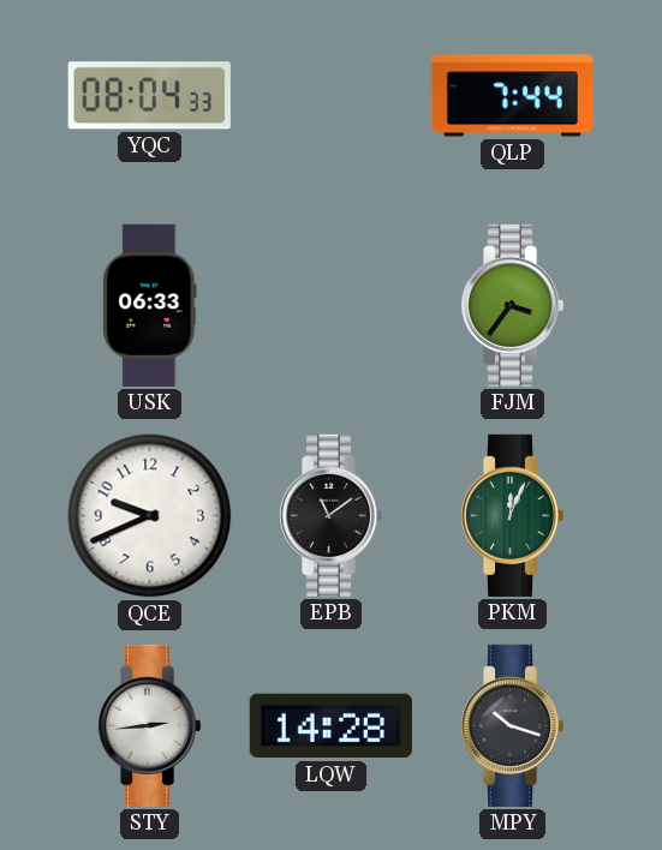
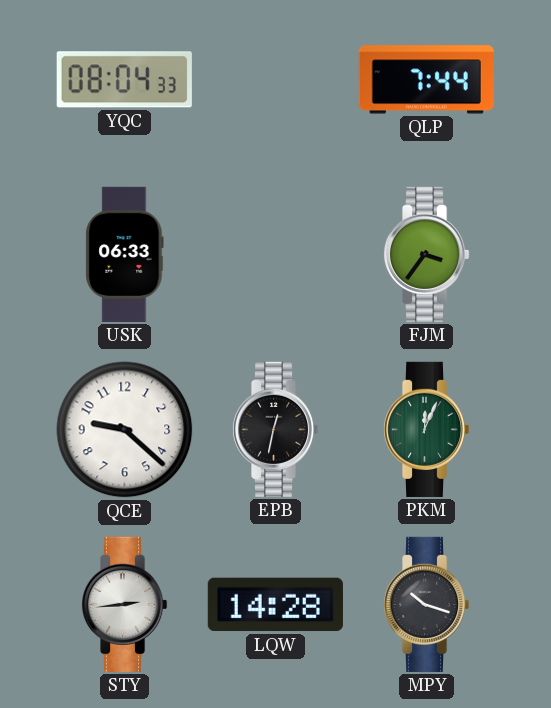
QCE: 9:41 -> 9:22 (125, 430)
EPB: 11:09 -> 12:32 (275, 429)
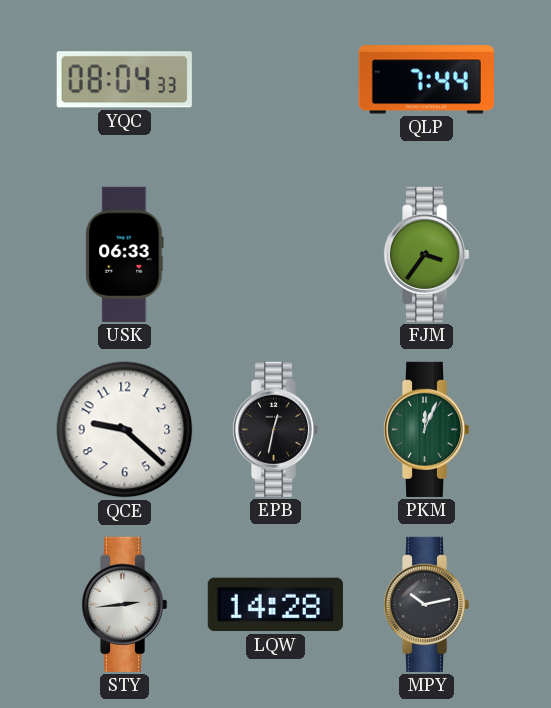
MPY: 10:18 -> 10:13 (426, 604)
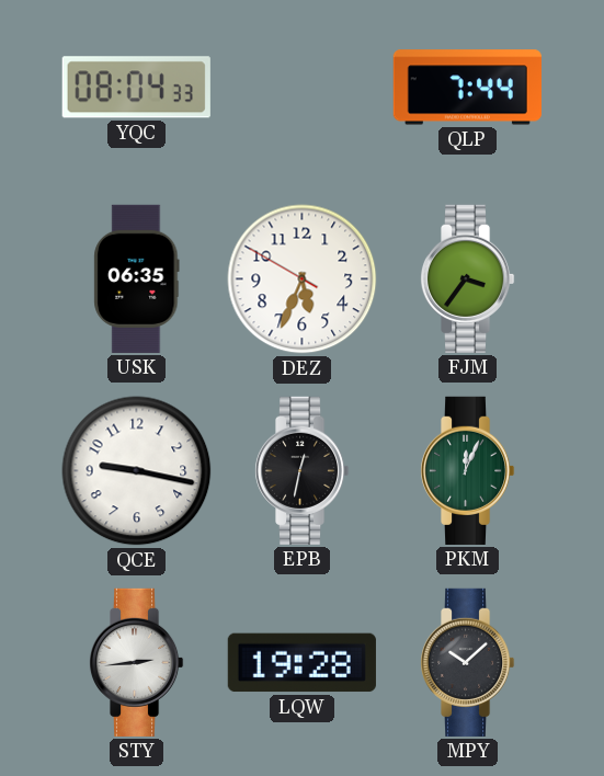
USK: 06:33 -> 06:35 (137, 278)
DEZ: none -> 5:33 (303, 279)
QCE: 9:22 -> 9:17 (137, 471)
LQW: 14:28 -> 19:28 (301, 663)
MPY: 10:13 -> 10:08 (467, 662)
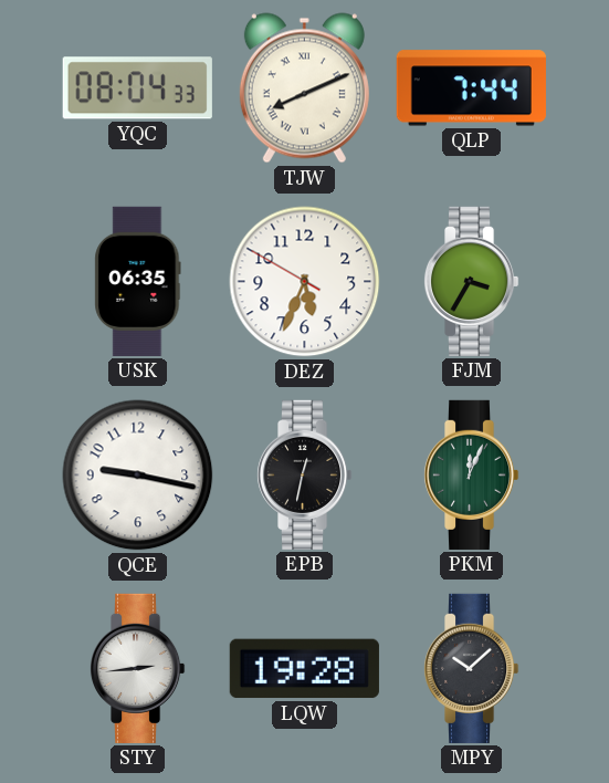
TJW: none -> 8:11 (304, 88)
FJM: 3:36 -> 3:35 (471, 281)
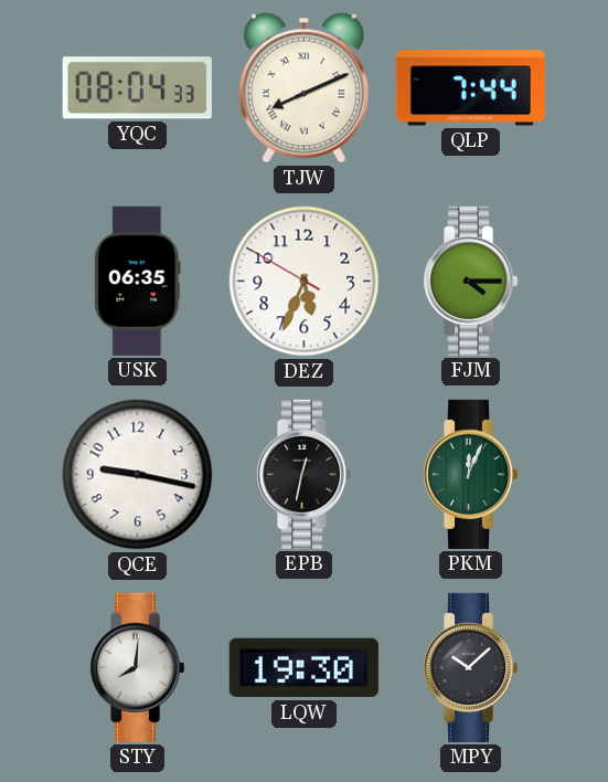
FJM: 3:35 -> 4:15 (470, 281)
STY: 2:44 -> 8:01 (137, 667)
LQW: 19:28 -> 19:30 (303, 668)
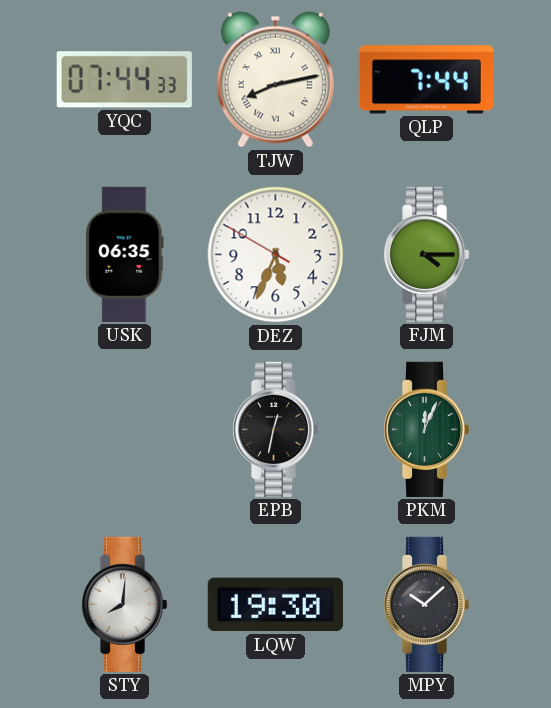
YQC: 08:04 -> 07:44 (124, 80)
TJW: 8:11 -> 8:13 (275, 80)
QCE: 9:17 -> none (138, 475)
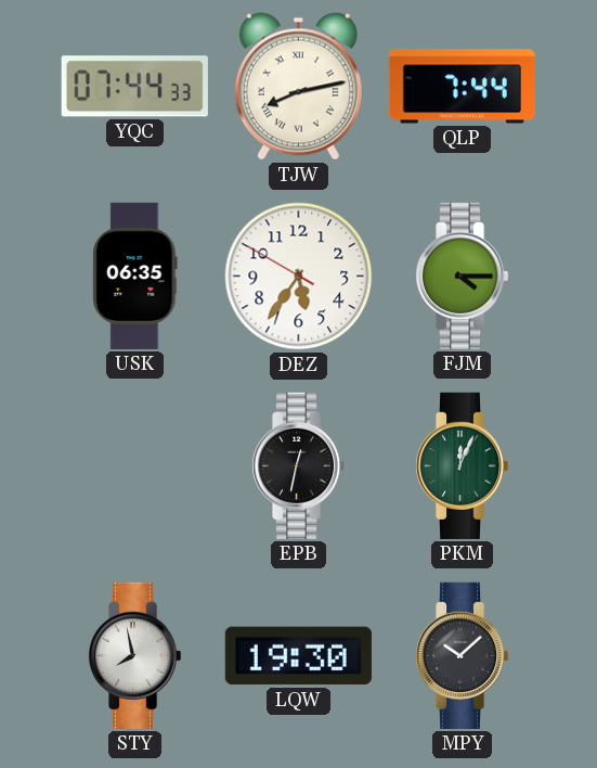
DEZ: 5:33 -> 5:35 (299, 277)
STY: 8:01 -> 7:58 (134, 655)
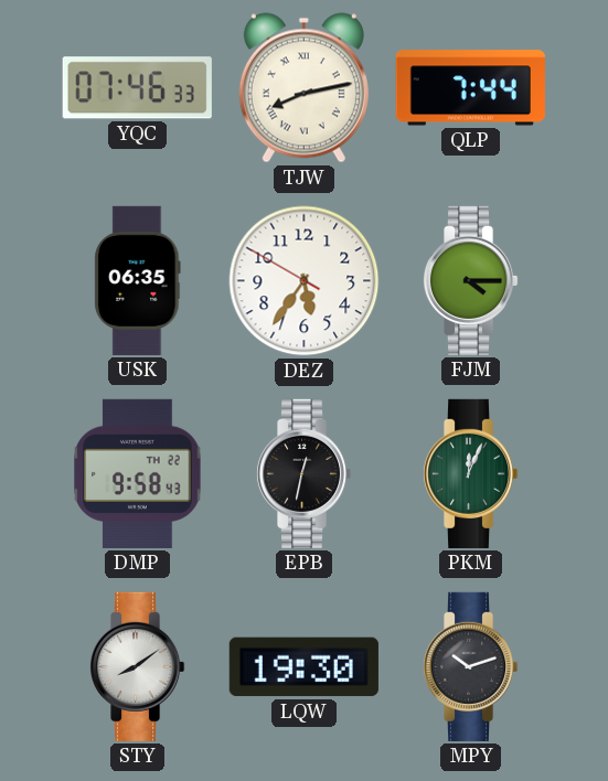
YQC: 07:44 -> 07:46 (137, 88)
DMP: none -> 9:58 (138, 473)
STY: 7:58 -> 8:09 (137, 666)
MPY: 10:08 -> 10:12 (470, 666)
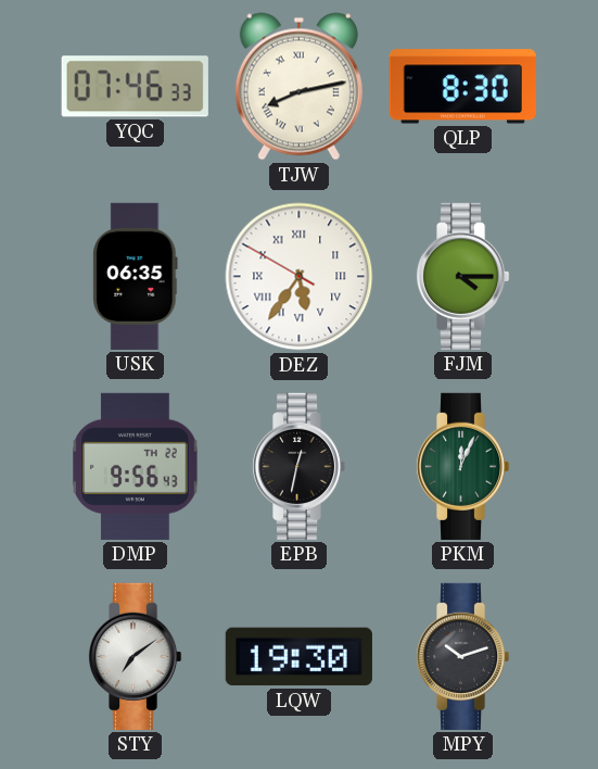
QLP: 7:44 -> 8:30 (462, 87)
DEZ numerals: Arabic -> Roman (300, 277)
DMP: 9:58 -> 9:56 (136, 466)
STY: 8:09 -> 7:09 (135, 656)
